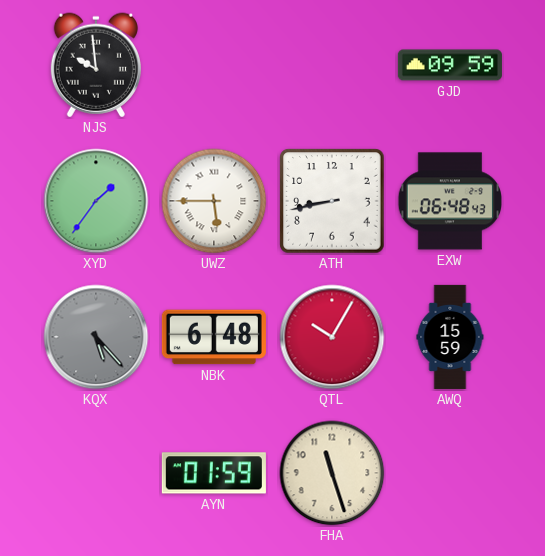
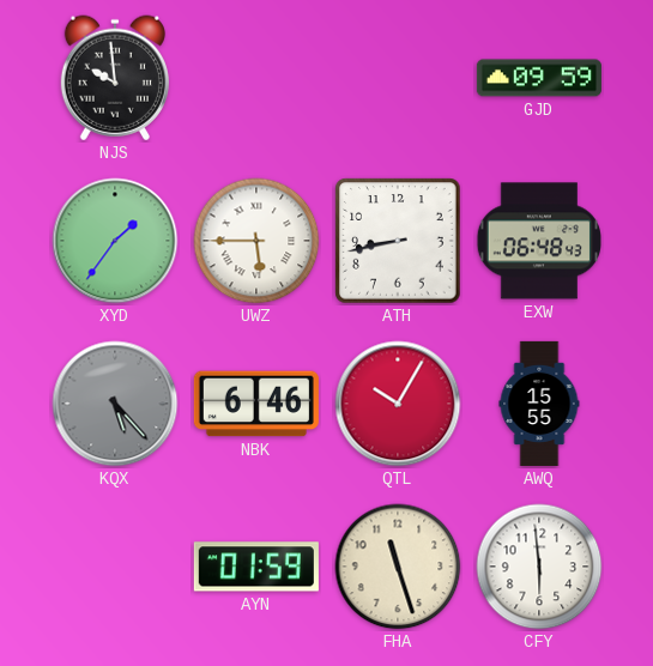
NBK: 6:48 -> 6:46 (256, 404)
AWQ: 15:59 -> 15:55 (539, 404)
CFY: none -> 5:59 (539, 567)
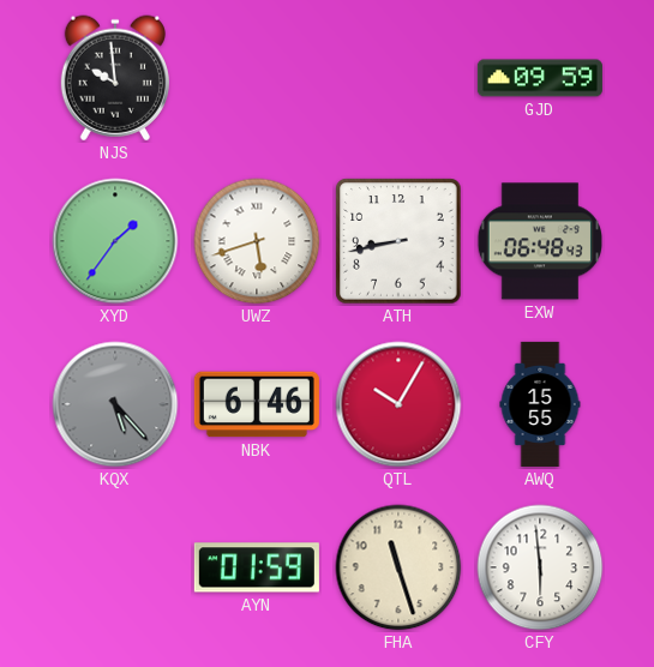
UWZ: 5:45 -> 5:42 (257, 241)
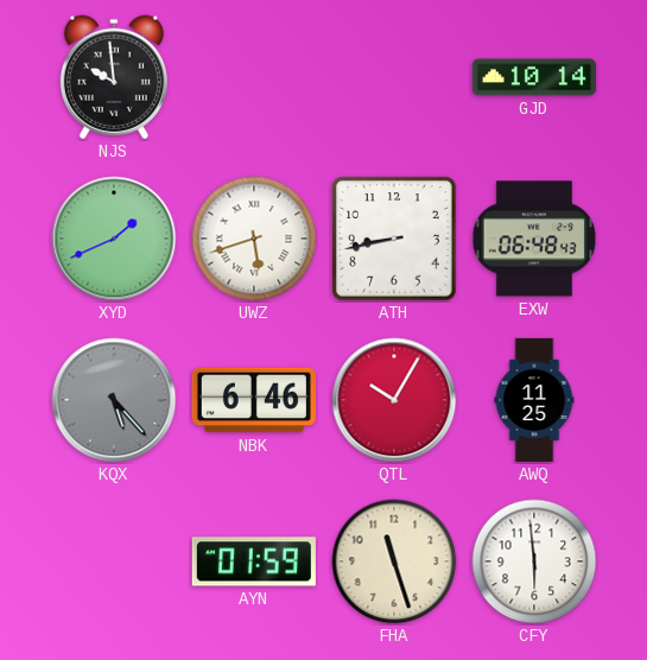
GJD: 09:59 -> 10:14 (534, 77)
XYD: 1:36 -> 1:41 (114, 239)
AWQ: 15:55 -> 11:25 (534, 400)
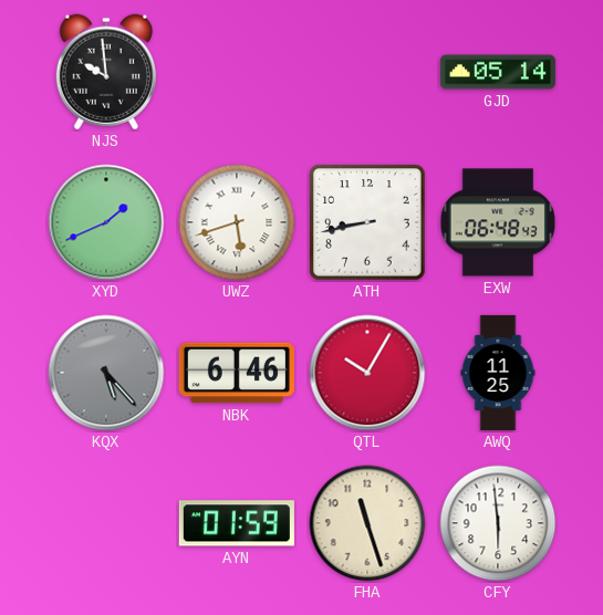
GJD: 10:14 -> 05:14 (498, 72)
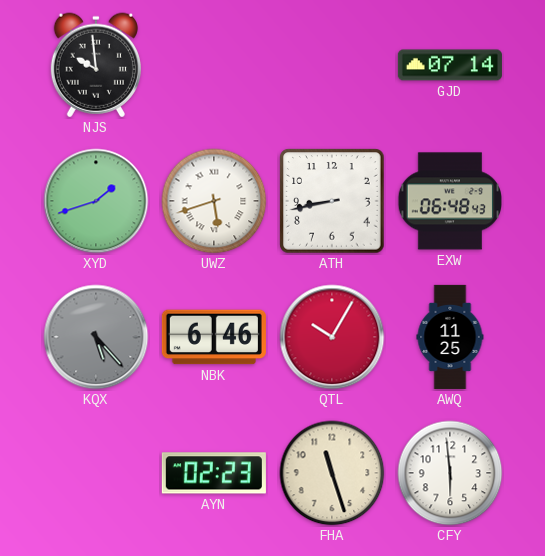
GJD: 05:14 -> 07:14 (450, 65)
XYD: 1:41 -> 1:42 (96, 201)
AYN: 01:59 -> 02:23 (214, 473)
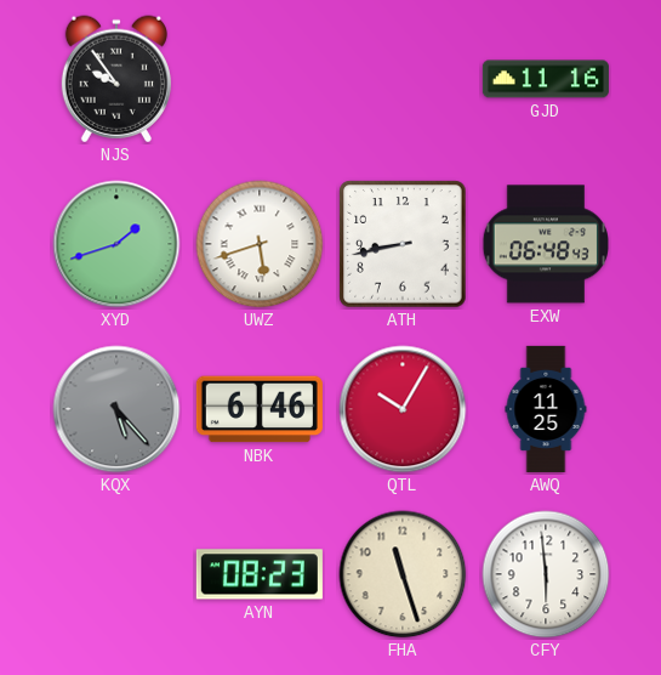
NJS: 9:59 -> 9:54 (116, 79)
GJD: 07:14 -> 11:16 (546, 79)
AYN: 02:23 -> 08:23 (260, 574)
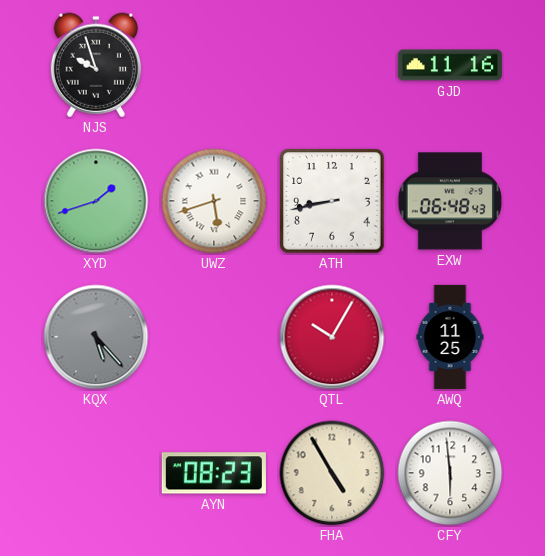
NJS: 9:54 -> 9:57 (96, 65)
NBK: 6:46 -> none (260, 409)
FHA: 11:27 -> 4:55 (332, 473)
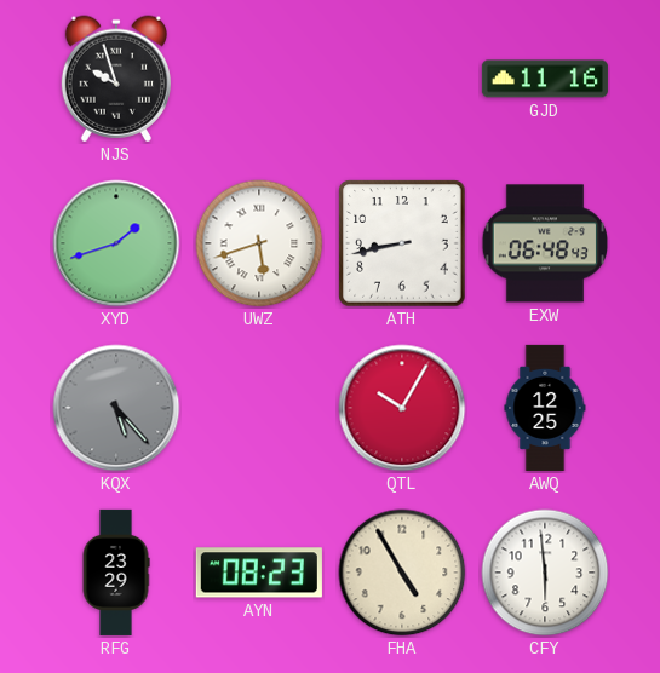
AWQ: 11:25 -> 12:25 (545, 408)
RFG: none -> 23:29 (116, 573)
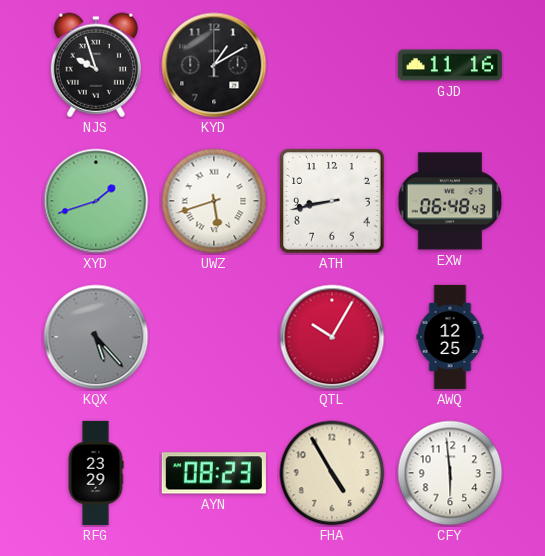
KYD: none -> 1:10 (214, 65)
